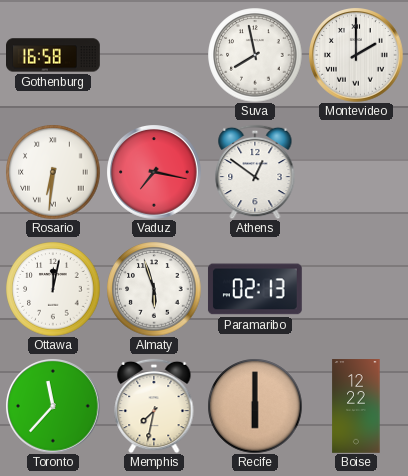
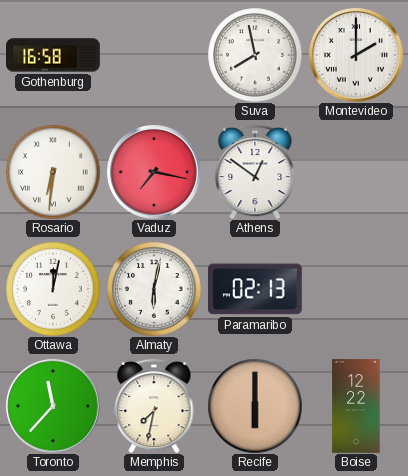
Almaty: 5:57 -> 6:02 (154, 289)
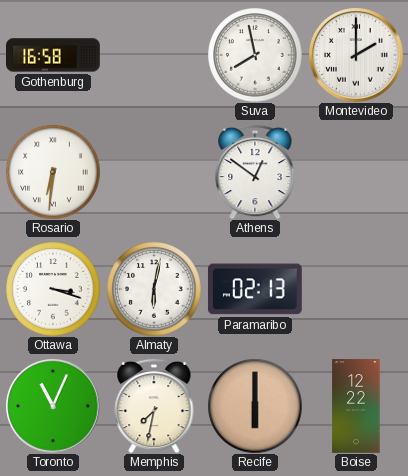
Vaduz: 7:17 -> none (154, 172)
Ottawa: 12:02 -> 3:18 (53, 289)
Toronto: 11:37 -> 11:04 (53, 406)
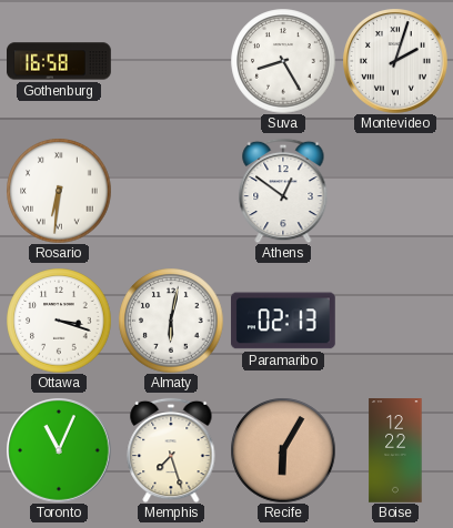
Suva: 7:58 -> 8:25 (283, 61)
Montevideo: 2:00 -> 2:03 (395, 61)
Memphis: 7:32 -> 7:27 (171, 450)
Recife: 6:00 -> 6:05 (283, 450)
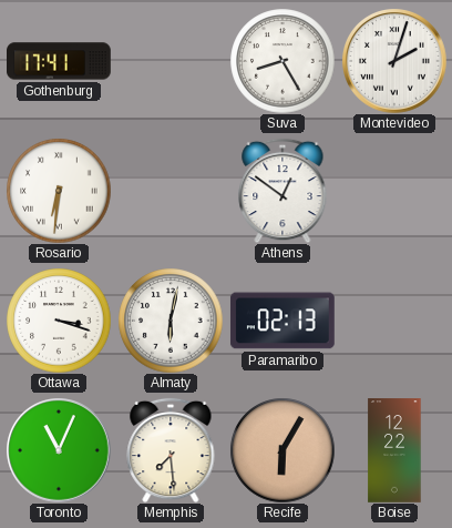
Gothenburg: 16:58 -> 17:41 (59, 61)
Memphis: 7:27 -> 7:29 (171, 450)
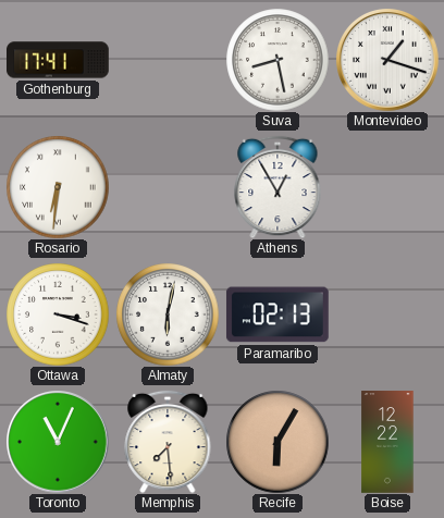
Suva: 8:25 -> 8:28 (277, 60)
Montevideo: 2:03 -> 1:18 (387, 60)
Athens: 12:51 -> 12:55 (277, 187)
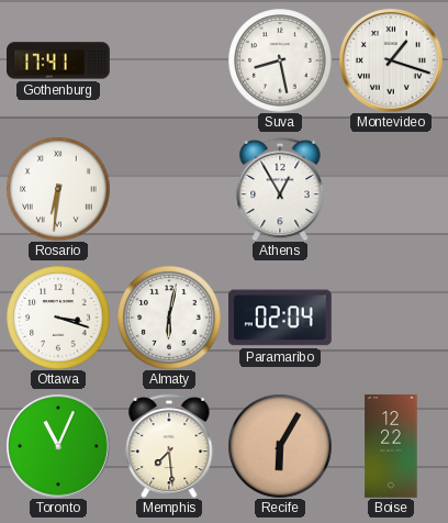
Paramaribo: 02:13 -> 02:04 (280, 318)
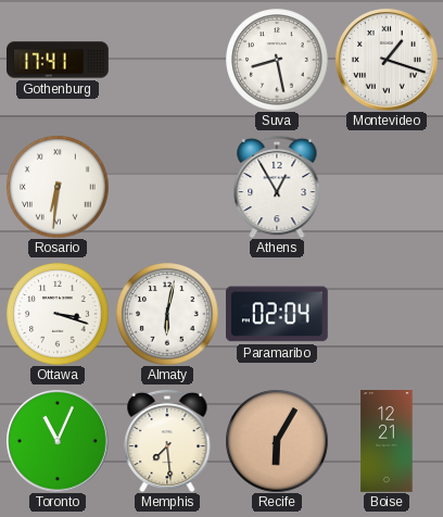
Boise: 12:22 -> 12:21 (387, 441)
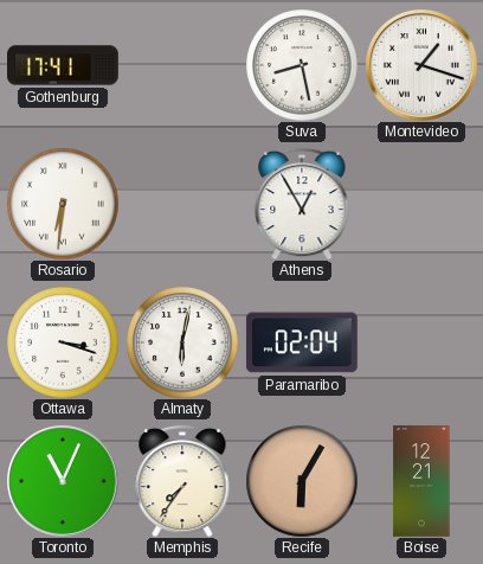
Memphis: 7:29 -> 7:36 (182, 481)
